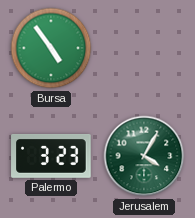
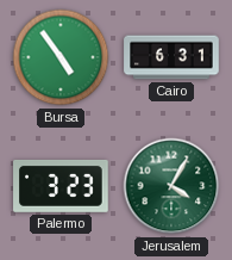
Cairo: none -> 6:31 (171, 57)
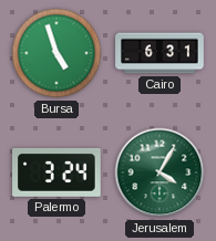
Bursa: 4:54 -> 4:57 (56, 53)
Palermo: 3:23 -> 3:24 (56, 172)
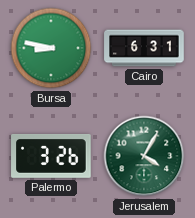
Bursa: 4:57 -> 8:47 (51, 48)
Palermo: 3:24 -> 3:26 (51, 156)
